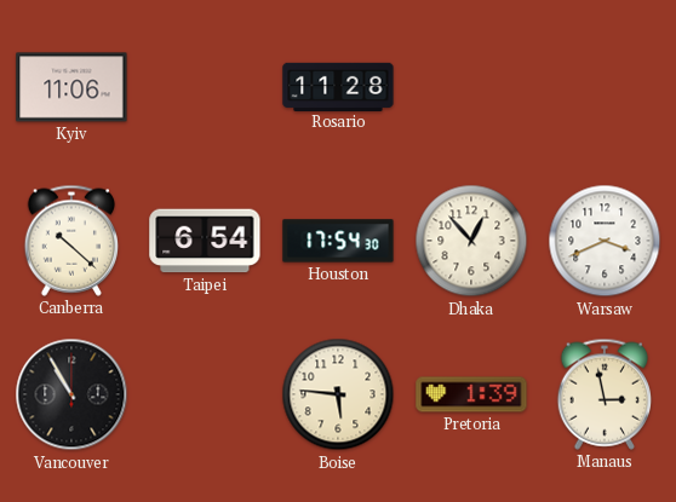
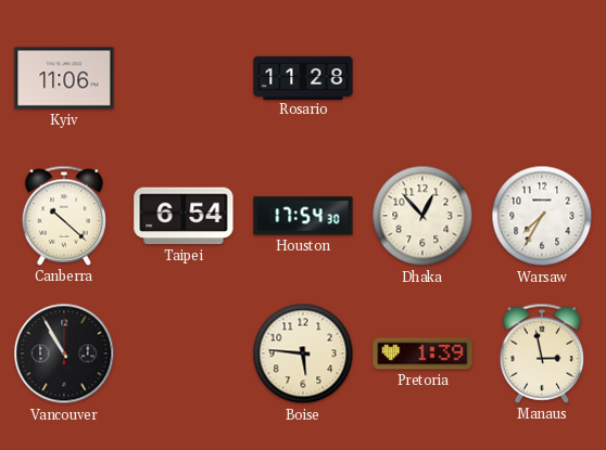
Warsaw: 3:41 -> 7:35 (542, 216)
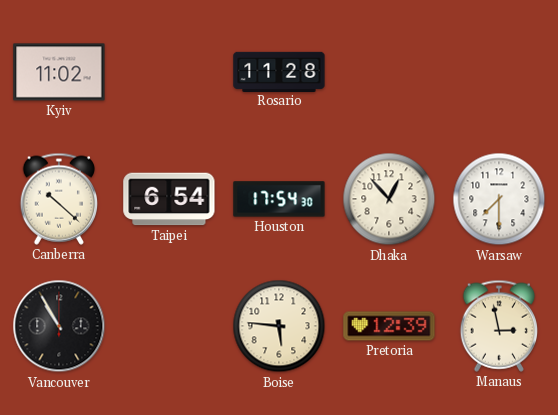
Kyiv: 11:06 -> 11:02 (59, 72)
Warsaw: 7:35 -> 7:30 (499, 199)
Pretoria: 1:39 -> 12:39 (389, 326)
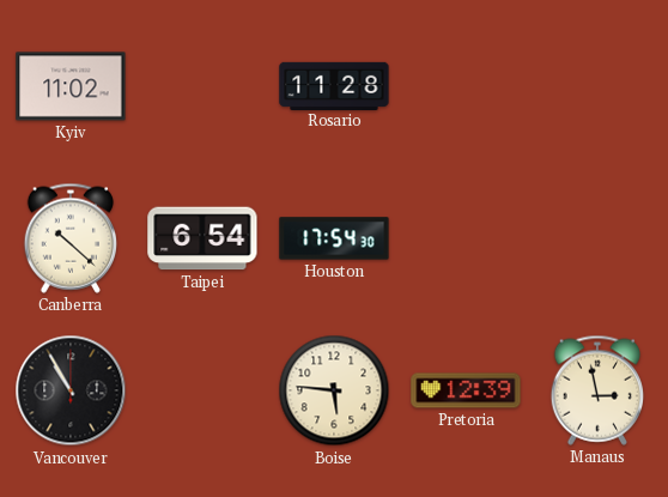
Dhaka: 12:53 -> none (389, 199)
Warsaw: 7:30 -> none (499, 199)
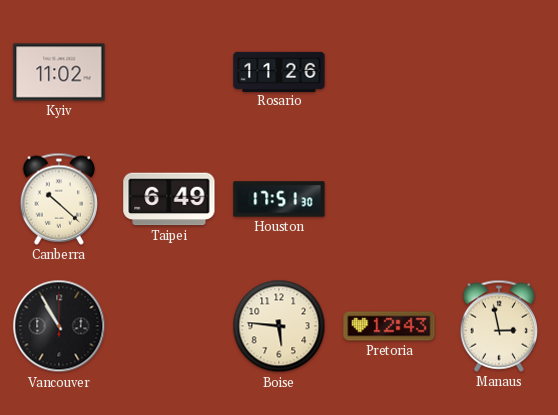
Rosario: 11:28 -> 11:26 (279, 71)
Taipei: 6:54 -> 6:49 (169, 199)
Houston: 17:54 -> 17:51 (279, 199)
Pretoria: 12:39 -> 12:43 (389, 326)
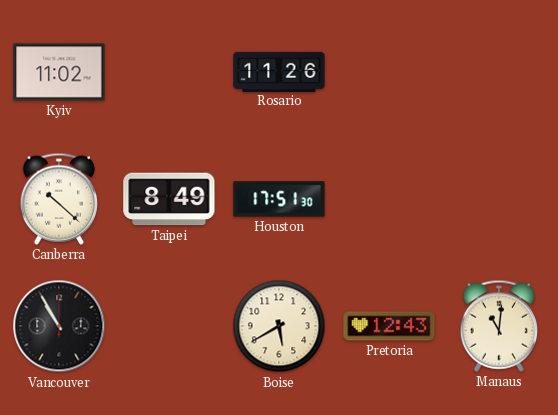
Taipei: 6:49 -> 8:49 (169, 199)
Boise: 5:46 -> 5:40 (279, 326)
Manaus: 2:58 -> 11:01 (498, 326)
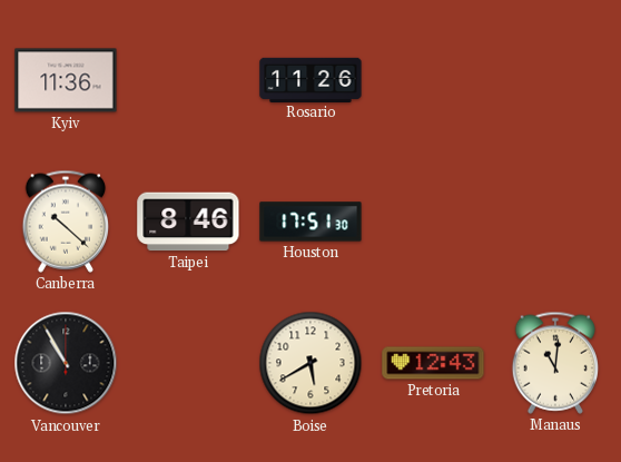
Kyiv: 11:02 -> 11:36 (66, 80)
Taipei: 8:49 -> 8:46 (188, 222)
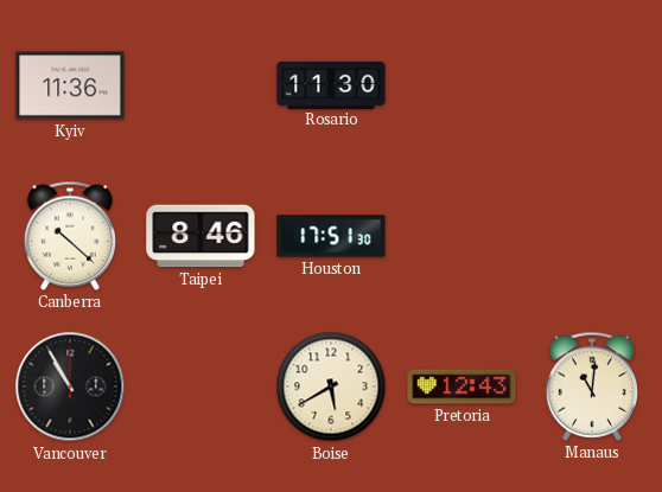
Rosario: 11:26 -> 11:30 (331, 84)
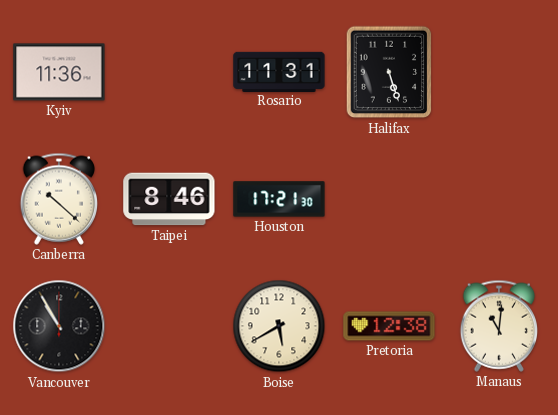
Rosario: 11:30 -> 11:31 (279, 71)
Halifax: none -> 5:27 (389, 72)
Houston: 17:51 -> 17:21 (279, 199)
Pretoria: 12:43 -> 12:38 (389, 326)
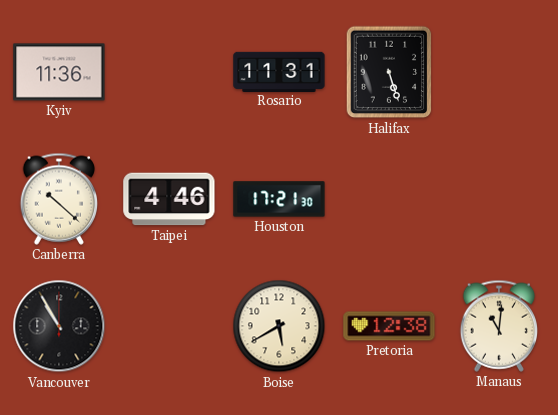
Taipei: 8:46 -> 4:46 (169, 199)
